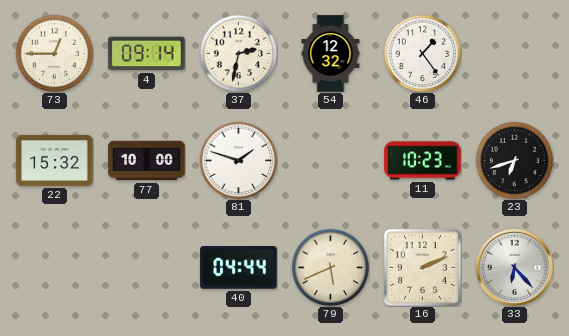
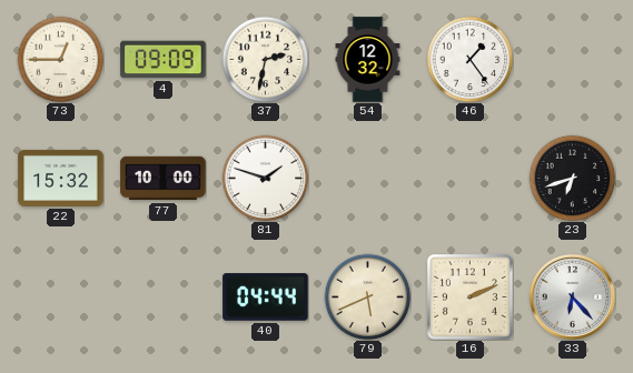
4: 09:14 -> 09:09 (164, 60)
11: 10:23 -> none (423, 161)
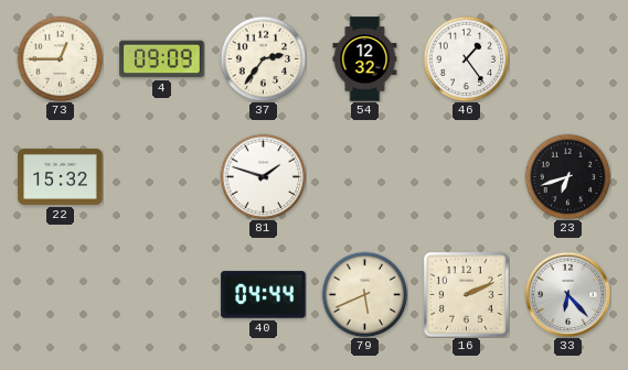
37: 2:32 -> 2:36 (263, 58)
77: 10:00 -> none (164, 179)
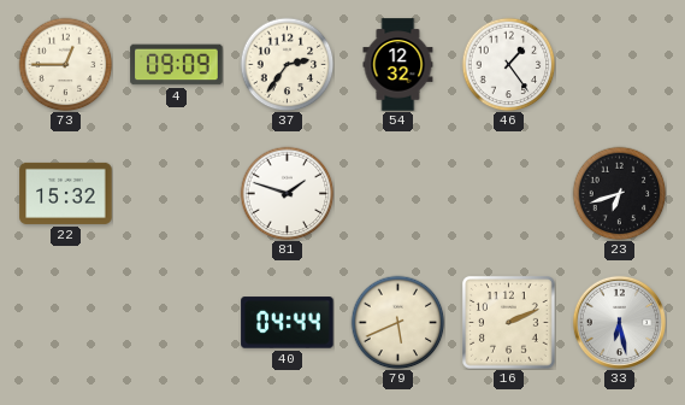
33: 6:23 -> 6:28 (619, 322)
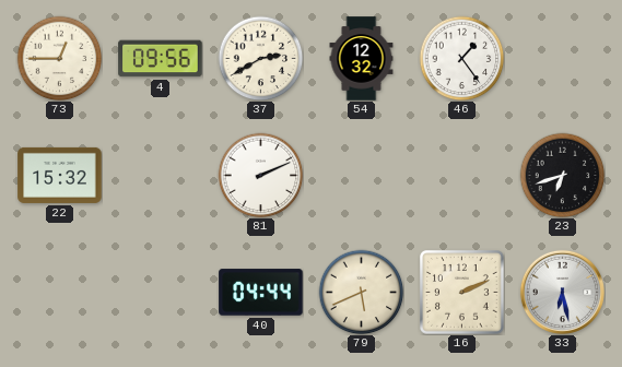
4: 09:09 -> 09:56 (161, 59)
37: 2:36 -> 2:40 (260, 58)
81: 1:48 -> 2:11 (260, 175)
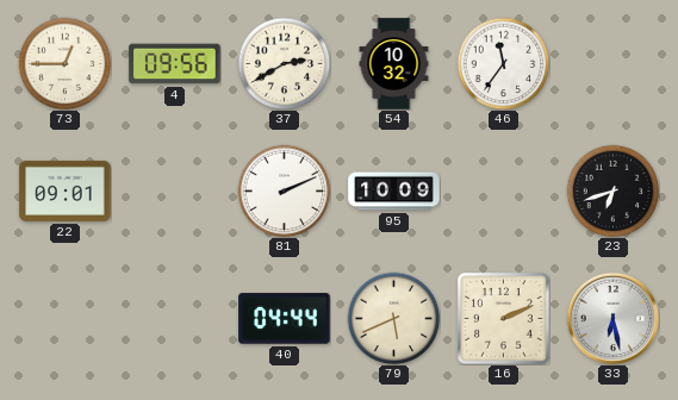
54: 12:32 -> 10:32 (394, 64)
46: 1:24 -> 11:36 (503, 63)
22: 15:32 -> 09:01 (66, 190)
95: none -> 10:09 (394, 192)
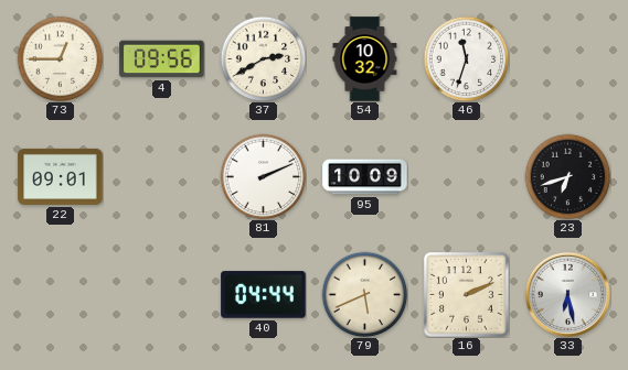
46: 11:36 -> 11:33 (466, 58)
